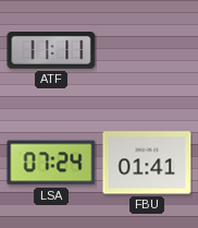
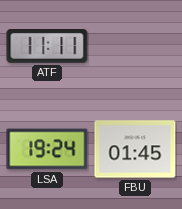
LSA: 07:24 -> 19:24 (47, 149)
FBU: 01:41 -> 01:45 (135, 149)
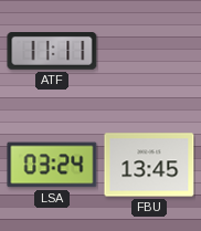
LSA: 19:24 -> 03:24 (52, 165)
FBU: 01:45 -> 13:45 (149, 165)
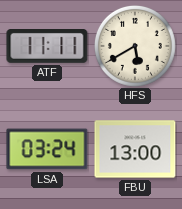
HFS: none -> 5:40 (135, 46)
FBU: 13:45 -> 13:00 (135, 149)
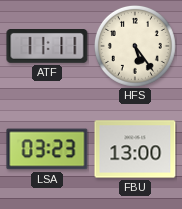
HFS: 5:40 -> 5:24 (135, 46)
LSA: 03:24 -> 03:23 (47, 149)
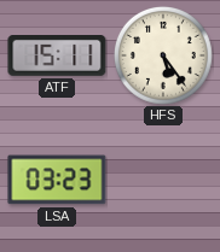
ATF: 11:11 -> 15:11 (57, 57)
FBU: 13:00 -> none (135, 149)
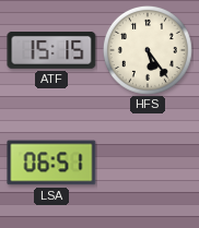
ATF: 15:11 -> 15:15 (51, 51)
LSA: 03:23 -> 06:51 (51, 163)
